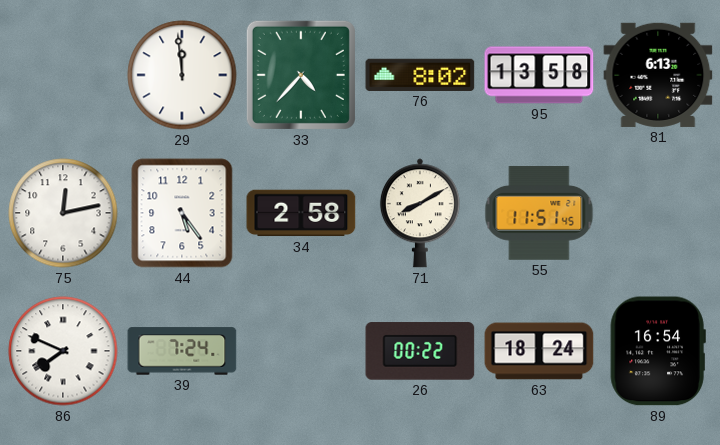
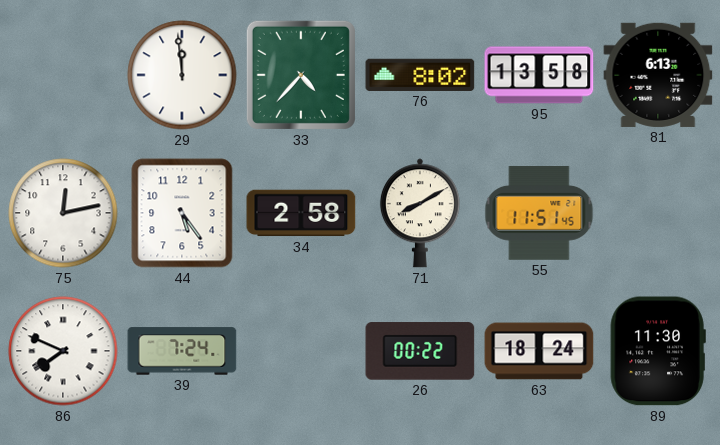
89: 16:54 -> 11:30 (658, 351)
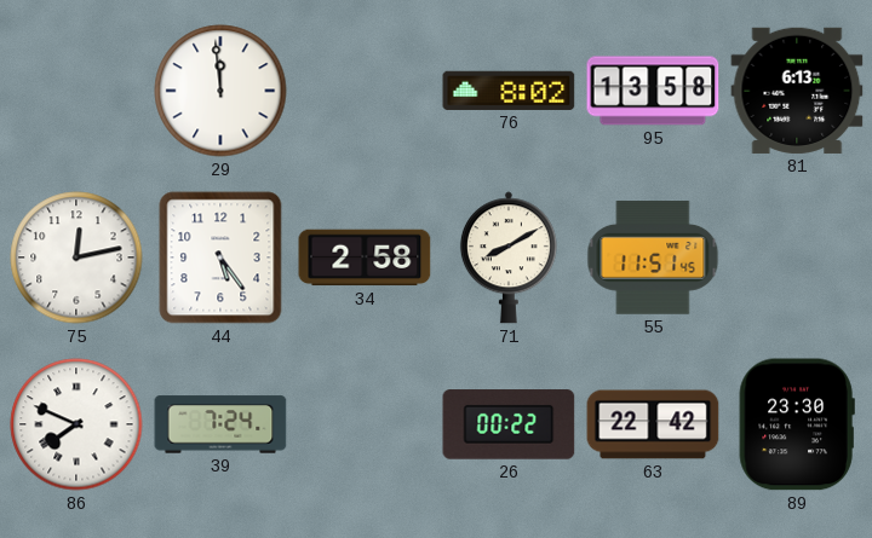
33: 4:37 -> none (301, 75)
63: 18:24 -> 22:42 (653, 424)
89: 11:30 -> 23:30 (797, 424)
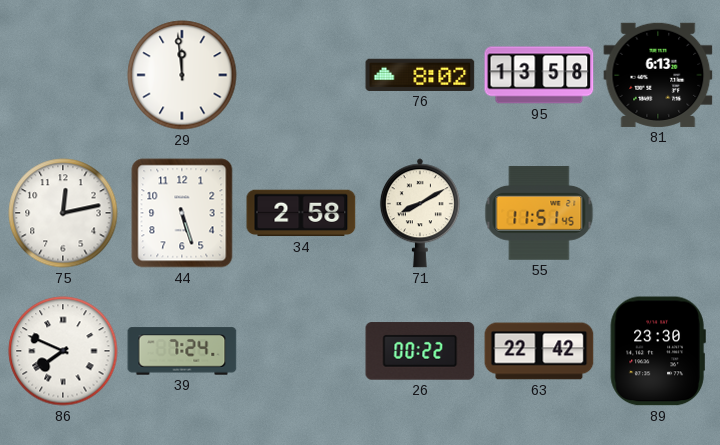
44: 5:24 -> 5:27 (182, 213)
